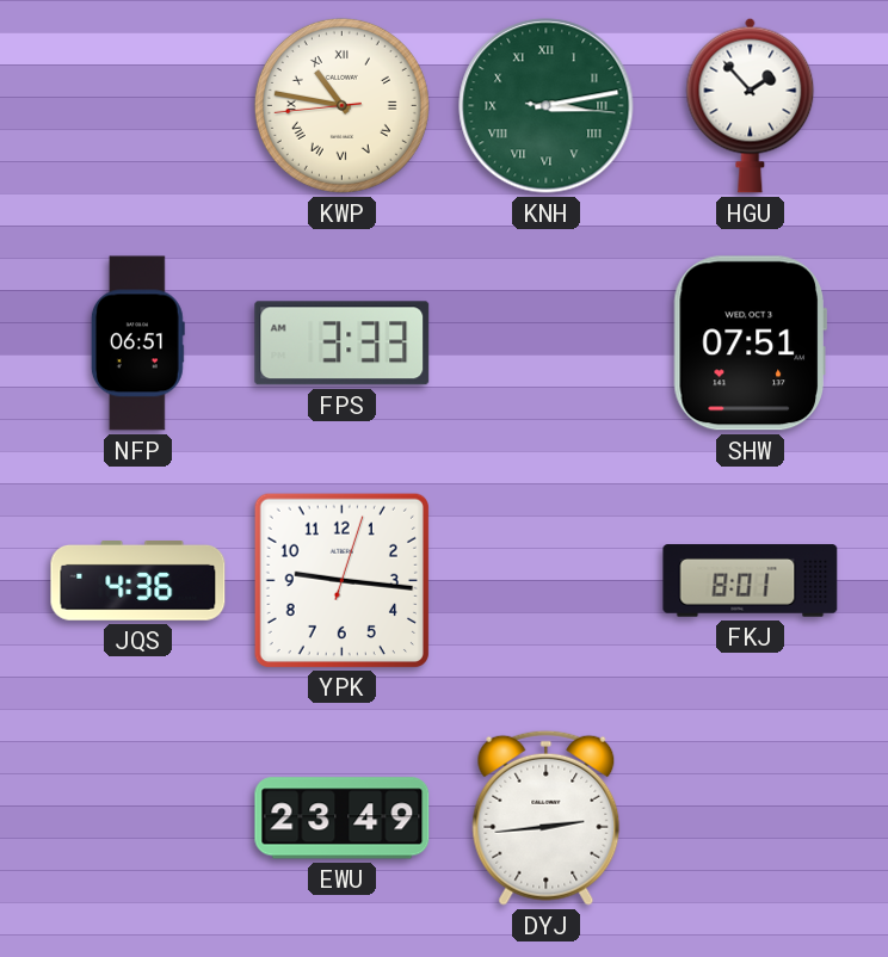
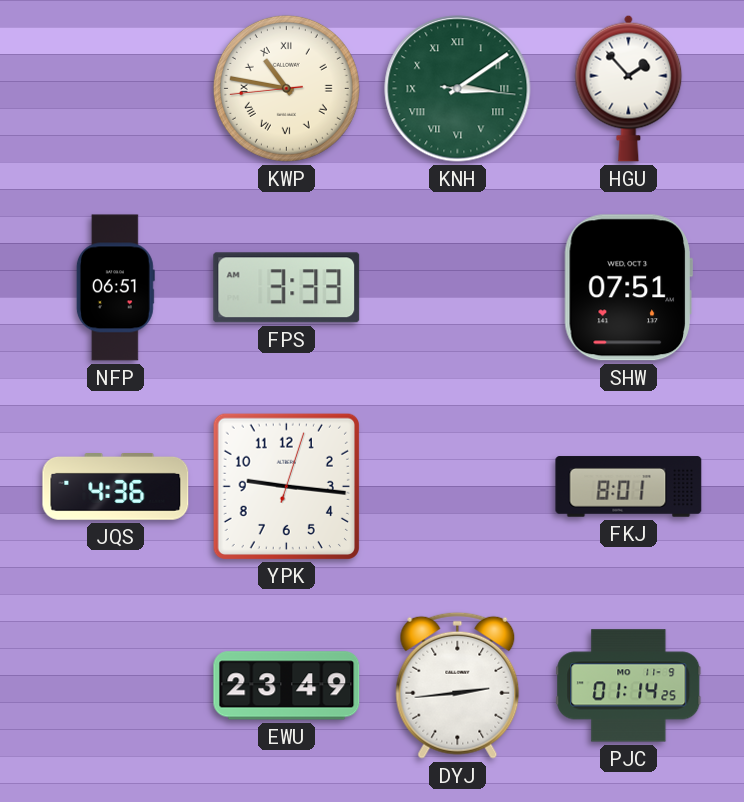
KNH: 3:13 -> 3:09 (458, 89)
PJC: none -> 01:14 (629, 686)
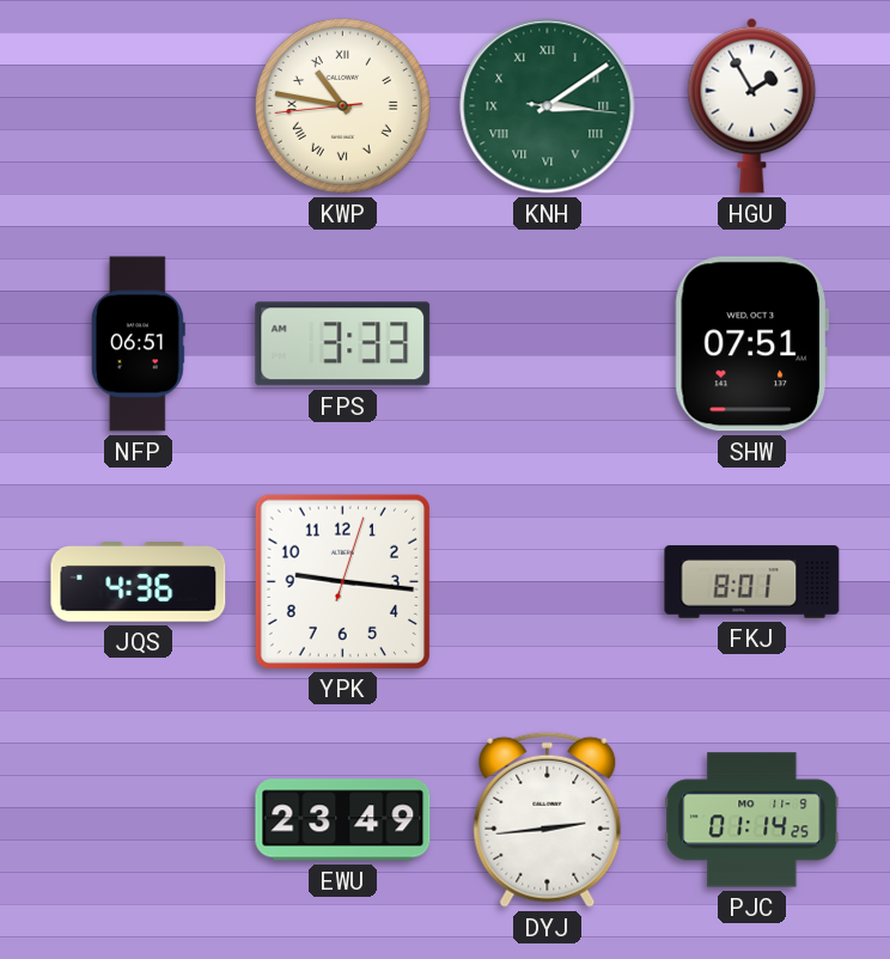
HGU: 1:53 -> 1:55 (752, 105)
